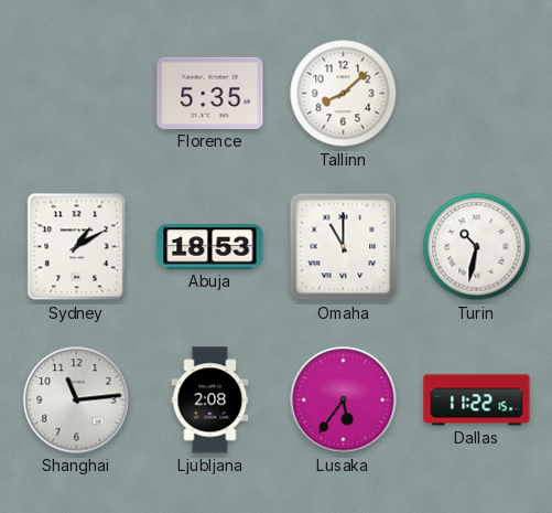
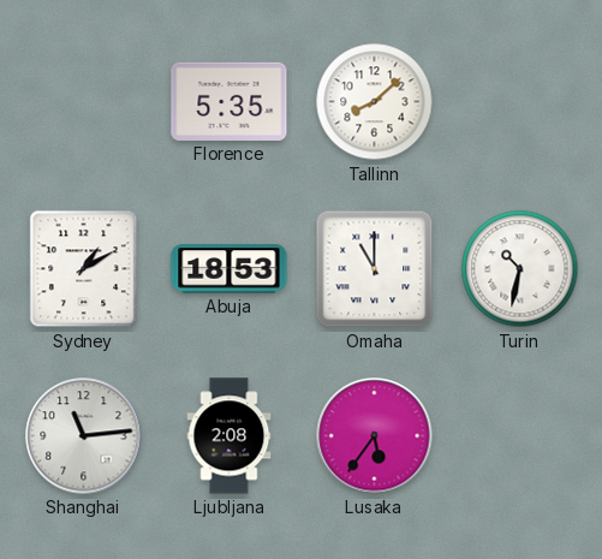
Dallas: 11:22 -> none (477, 400)
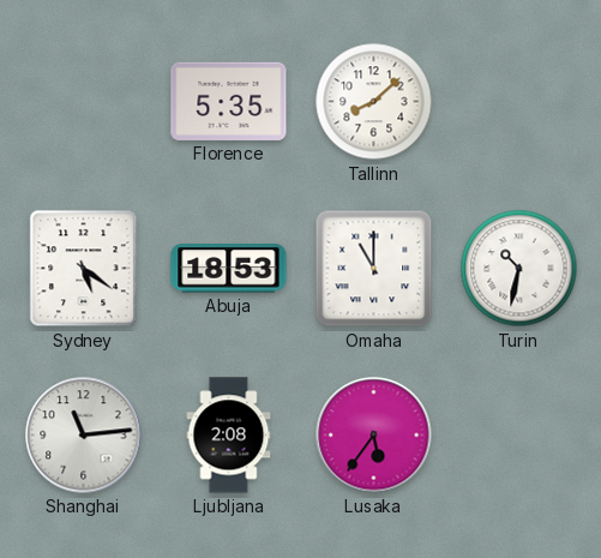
Sydney: 1:10 -> 5:21 (84, 269)
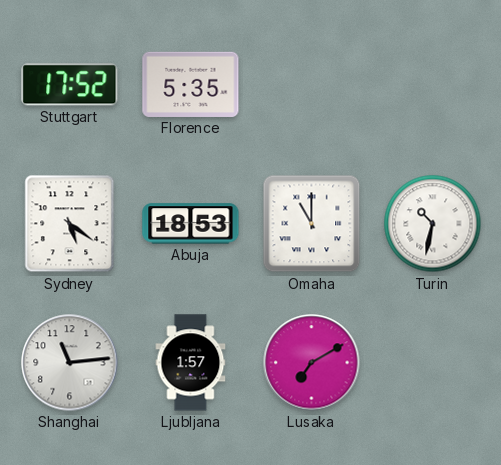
Stuttgart: none -> 17:52 (70, 85)
Tallinn: 8:08 -> none (374, 102)
Ljubljana: 2:08 -> 1:57 (191, 363)
Lusaka: 5:36 -> 7:10 (312, 363)
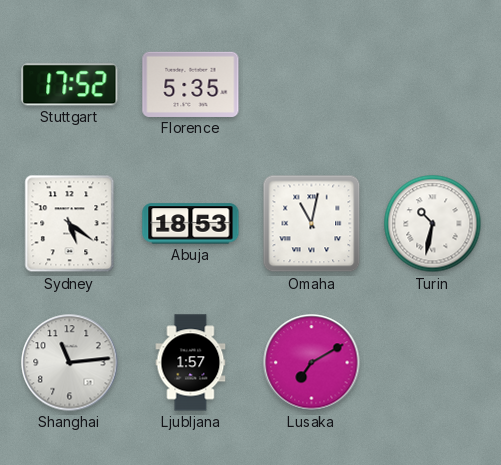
Omaha: 11:00 -> 11:02 (312, 224)
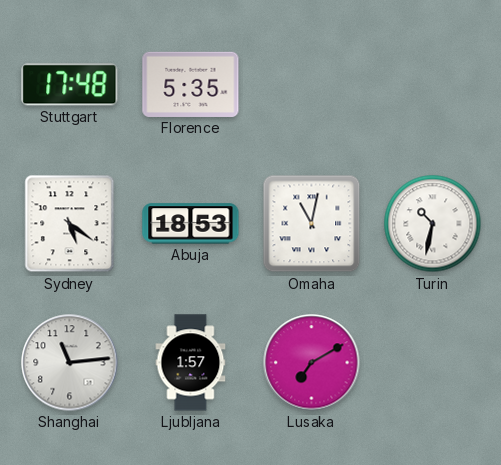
Stuttgart: 17:52 -> 17:48 (70, 85)
